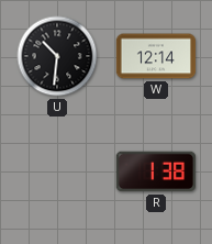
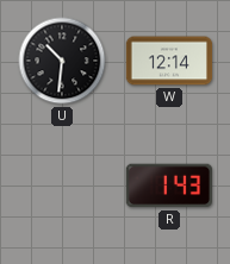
R: 1:38 -> 1:43 (168, 186)
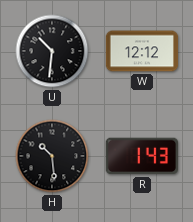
W: 12:14 -> 12:12 (142, 51)
H: none -> 10:29 (52, 156)
